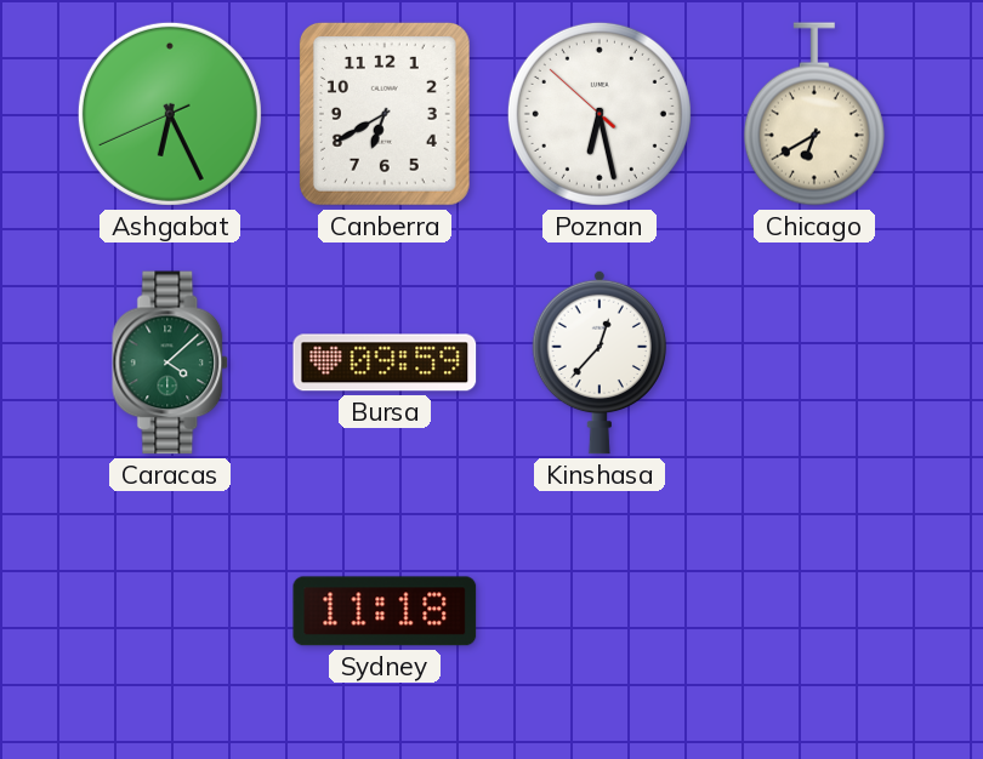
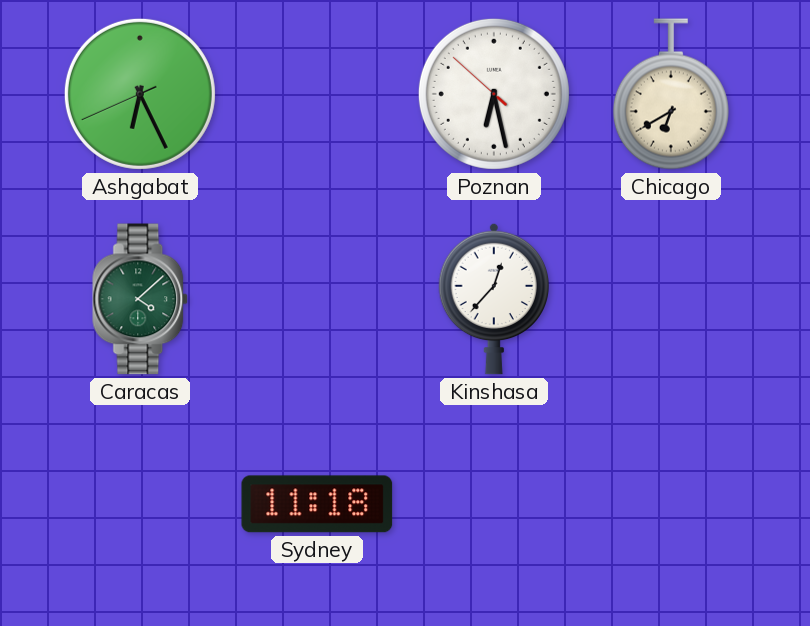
Canberra: 6:40 -> none (385, 114)
Bursa: 09:59 -> none (385, 363)
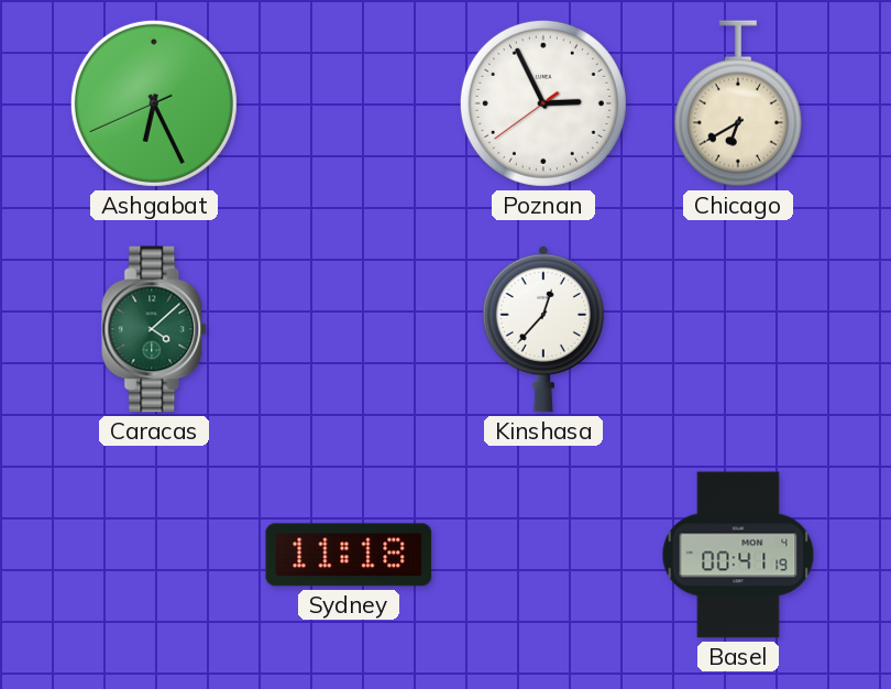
Poznan: 6:27 -> 2:55 (543, 103)
Basel: none -> 00:41 (738, 555)
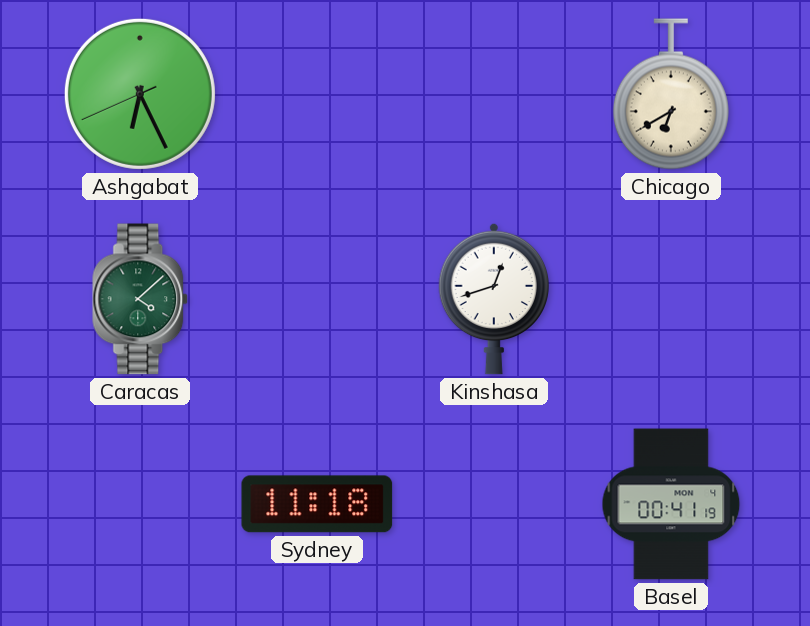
Poznan: 2:55 -> none (543, 103)
Kinshasa: 12:37 -> 12:42 (493, 299)
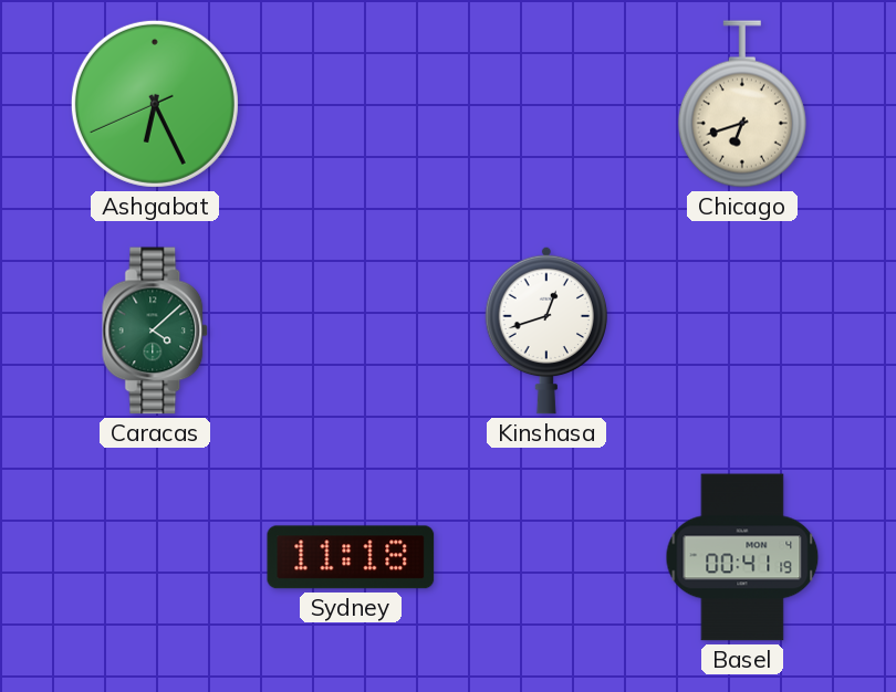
Chicago: 6:40 -> 6:42 (742, 104)
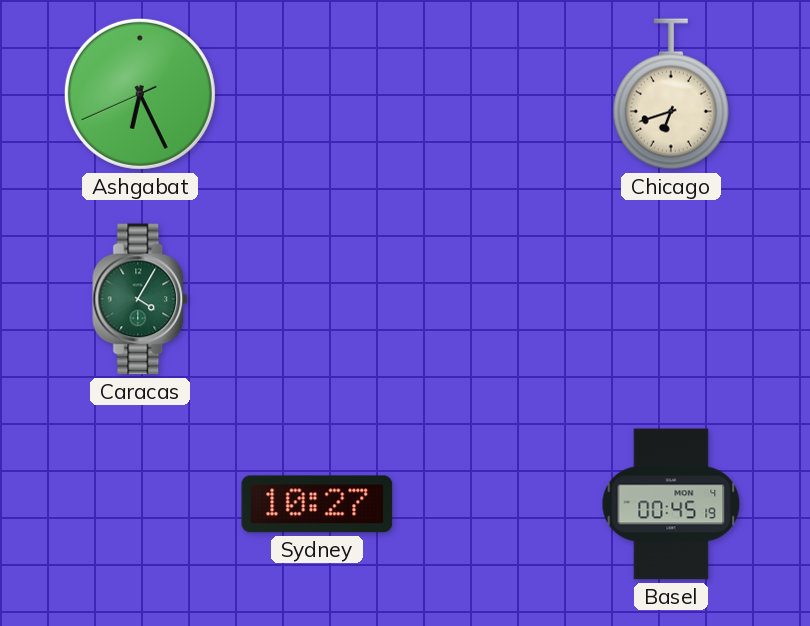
Caracas: 4:08 -> 4:05 (141, 299)
Kinshasa: 12:42 -> none (545, 331)
Sydney: 11:18 -> 10:27 (317, 504)
Basel: 00:41 -> 00:45 (671, 504)
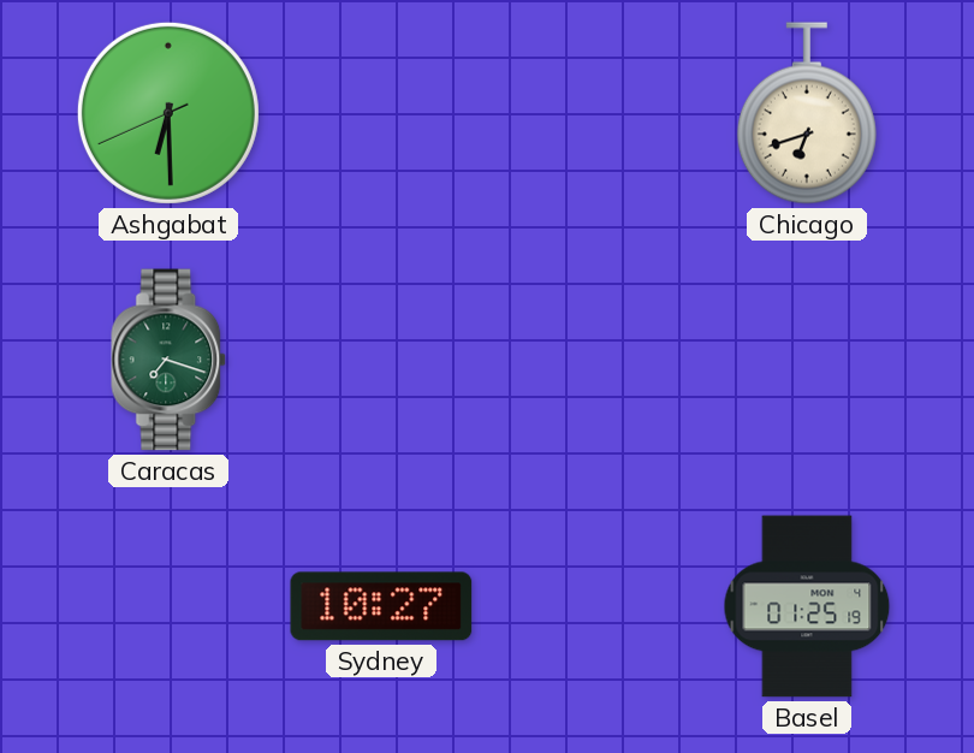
Ashgabat: 6:25 -> 6:29 (168, 113)
Caracas: 4:05 -> 7:18 (170, 360)
Basel: 00:45 -> 01:25 (807, 606)
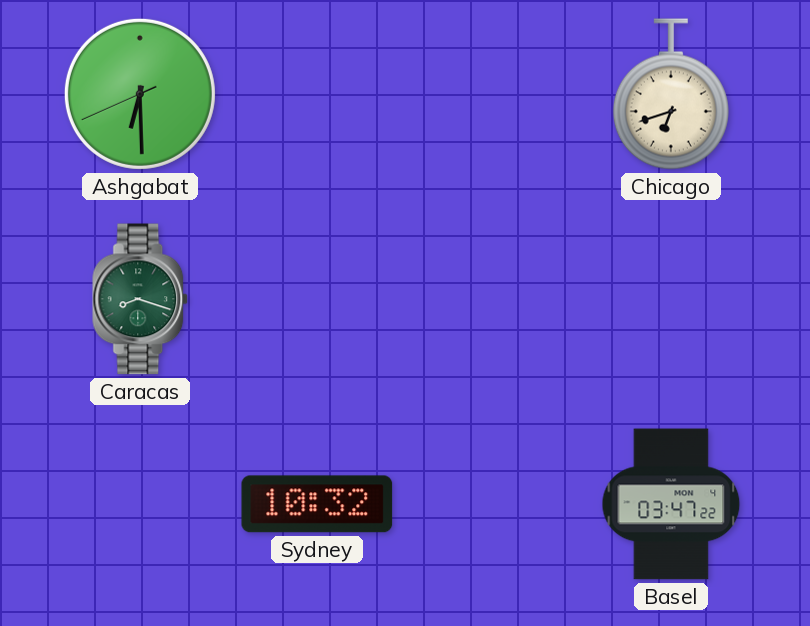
Caracas: 7:18 -> 8:18 (141, 299)
Sydney: 10:27 -> 10:32 (317, 504)
Basel: 01:25 -> 03:47 (671, 504)
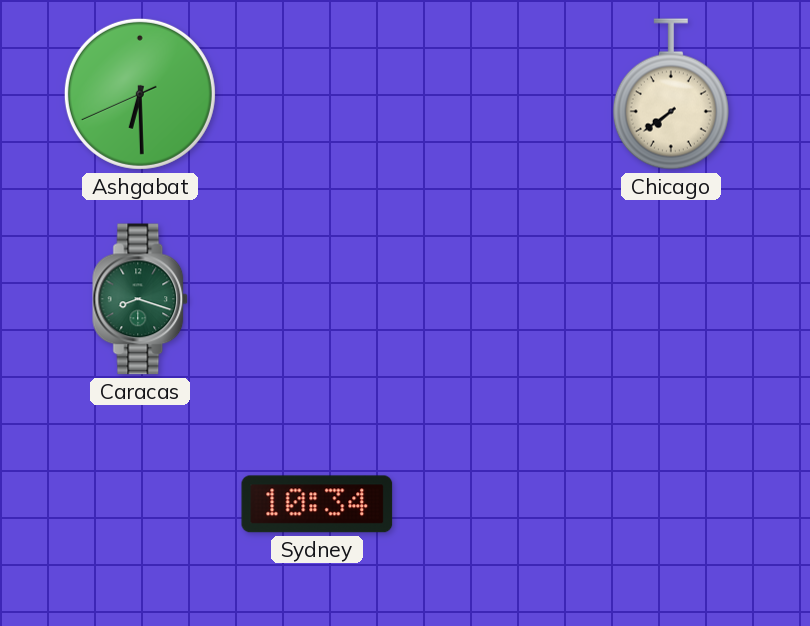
Chicago: 6:42 -> 7:39 (671, 94)
Sydney: 10:32 -> 10:34 (317, 504)
Basel: 03:47 -> none (671, 504)
